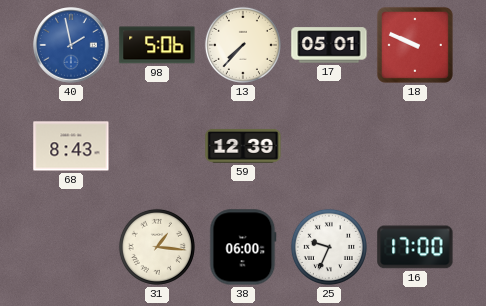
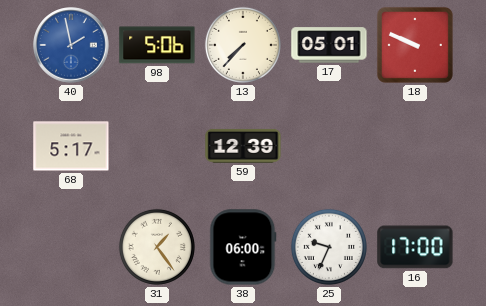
68: 8:43 -> 5:17 (71, 146)
31: 1:16 -> 1:24 (157, 247)
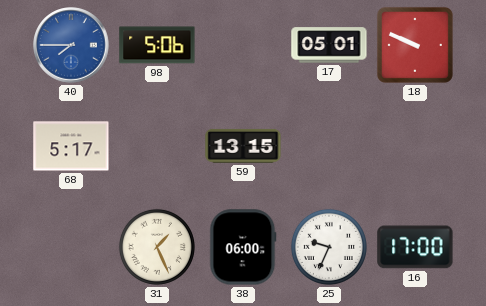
40: 1:58 -> 7:45 (71, 45)
13: 7:37 -> none (243, 45)
59: 12:39 -> 13:15 (243, 146)
31: 1:24 -> 1:26 (157, 247)
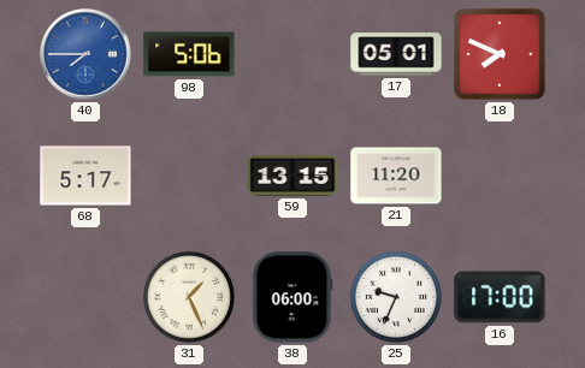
18: 9:49 -> 7:49 (500, 54)
21: none -> 11:20 (396, 176)
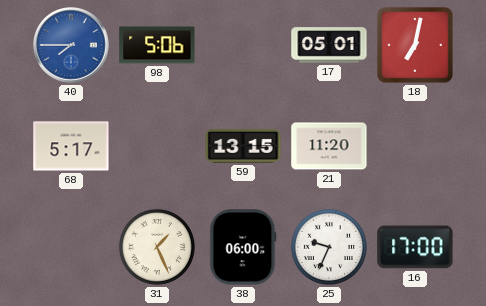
18: 7:49 -> 7:02 (415, 45)
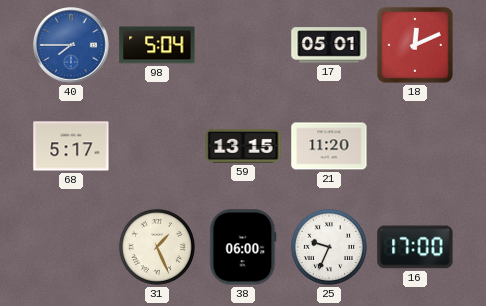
98: 5:06 -> 5:04 (157, 45)
18: 7:02 -> 12:11 (415, 45)
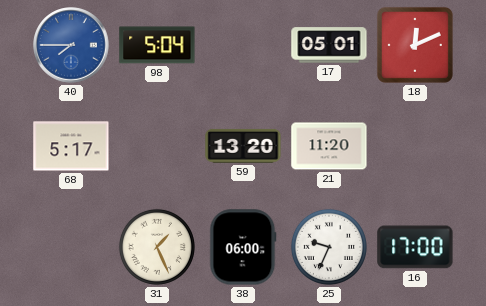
59: 13:15 -> 13:20 (243, 146)
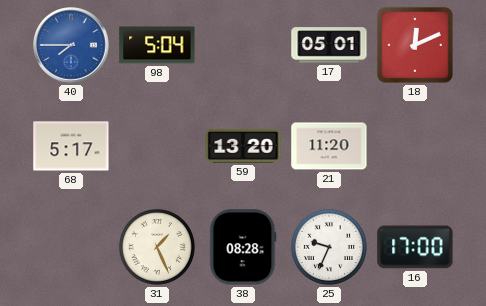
38: 06:00 -> 08:28 (243, 247)
